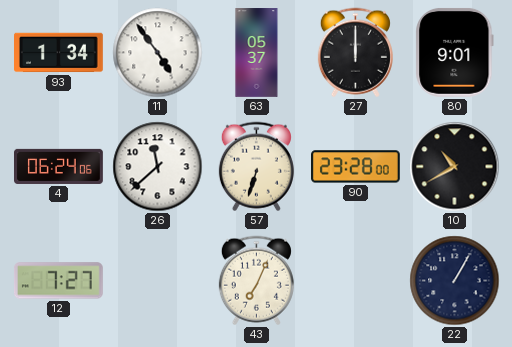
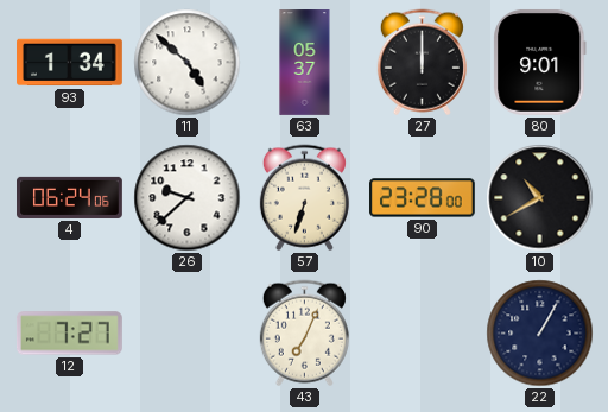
11: 4:54 -> 4:52 (188, 63)
26: 11:38 -> 9:38 (188, 198)
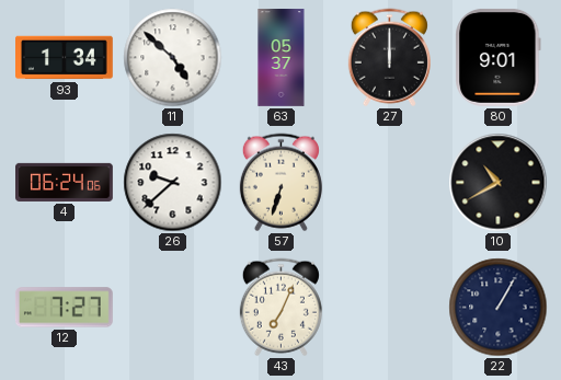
90: 23:28 -> none (423, 198)
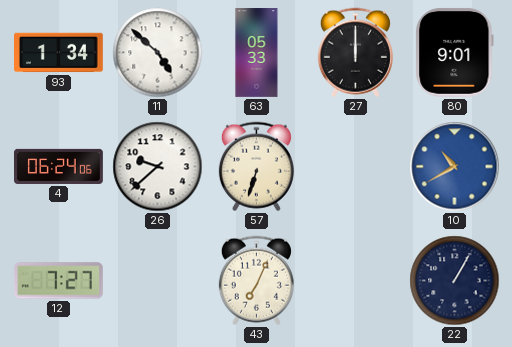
63: 05:37 -> 05:33 (257, 53)
10 dial: black -> blue (455, 167)
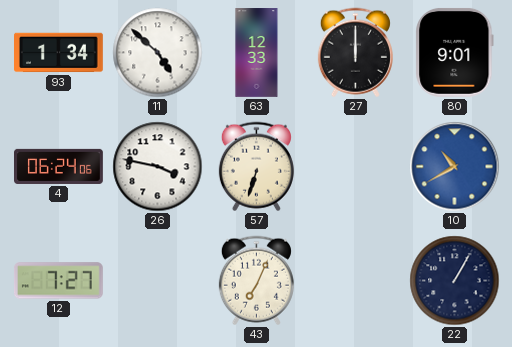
63: 05:33 -> 12:33 (257, 53)
26: 9:38 -> 3:47 (158, 167)
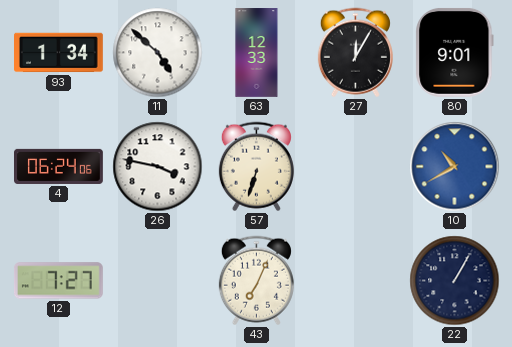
27: 12:00 -> 12:05 (355, 53)
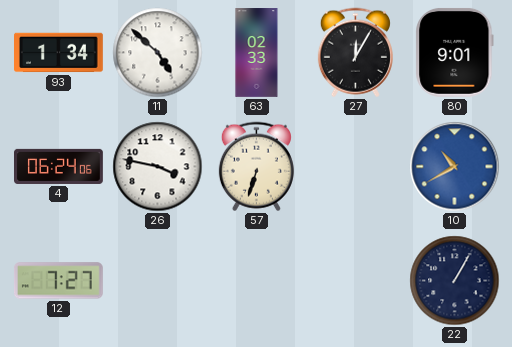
63: 12:33 -> 02:33 (257, 53)
43: 7:04 -> none (256, 281)
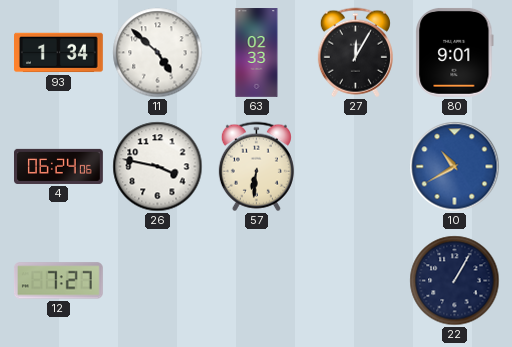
57: 6:33 -> 6:31 (256, 167)
